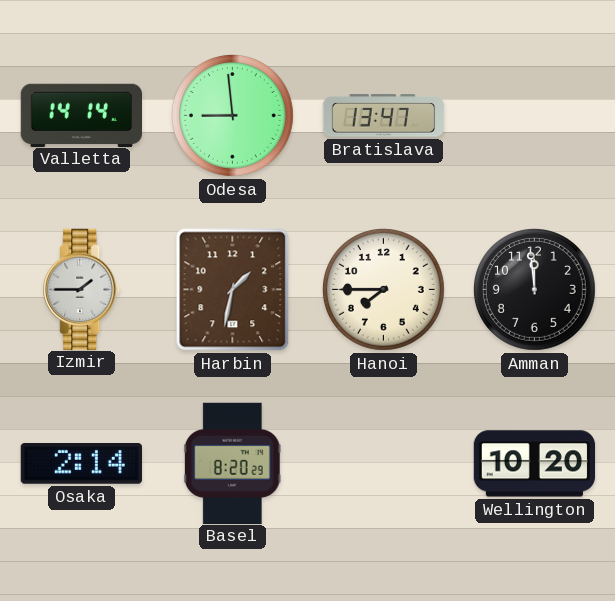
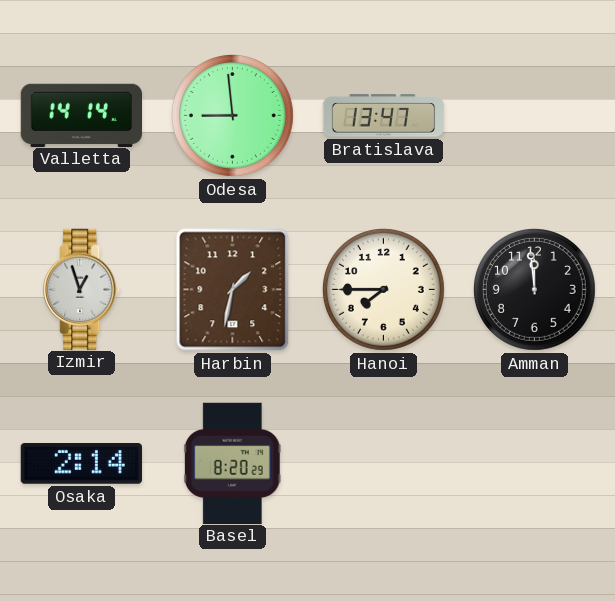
Izmir: 1:45 -> 12:57 (82, 289)
Wellington: 10:20 -> none (535, 464)
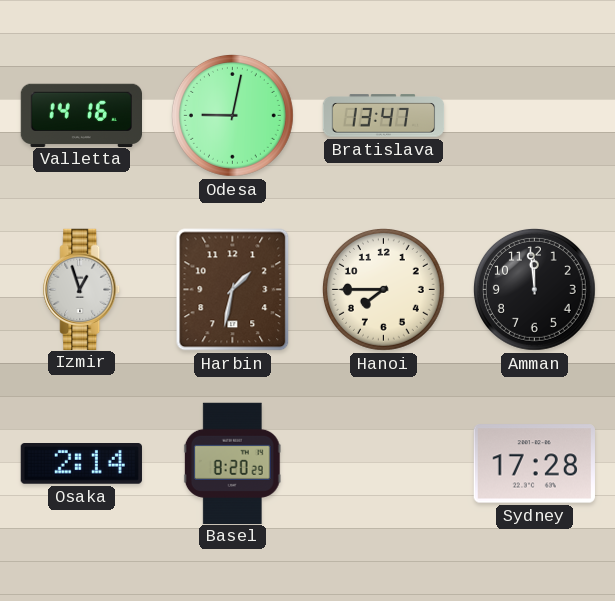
Valletta: 14:14 -> 14:16 (81, 115)
Odesa: 8:59 -> 9:02 (232, 115)
Sydney: none -> 17:28 (534, 464)
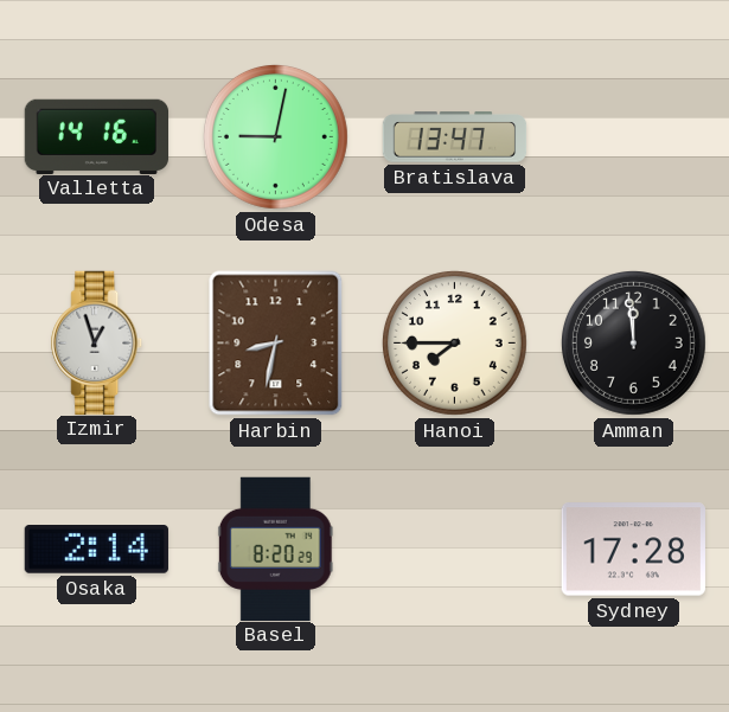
Harbin: 1:32 -> 8:32 (276, 344)
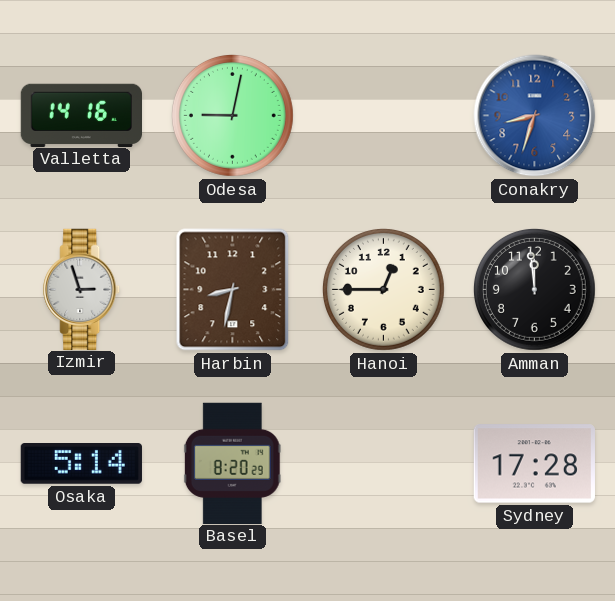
Bratislava: 13:47 -> none (455, 137)
Conakry: none -> 8:33 (535, 116)
Izmir: 12:57 -> 2:57 (82, 289)
Hanoi: 7:45 -> 12:45 (383, 289)
Osaka: 2:14 -> 5:14 (81, 464)
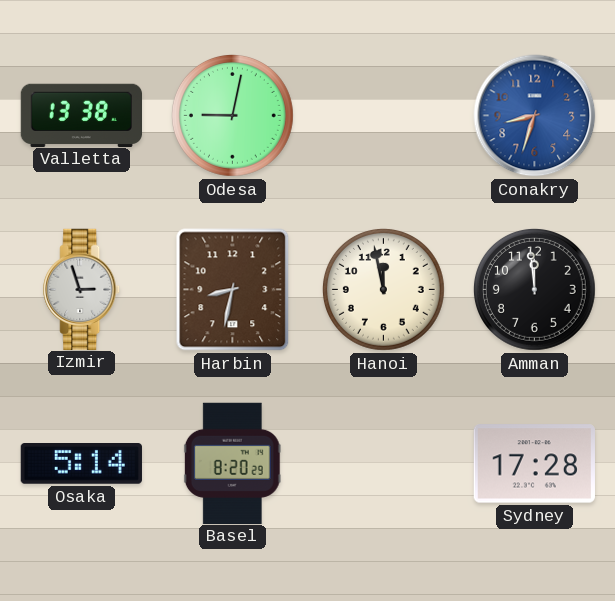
Valletta: 14:16 -> 13:38 (81, 115)
Hanoi: 12:45 -> 11:58 (383, 289)
